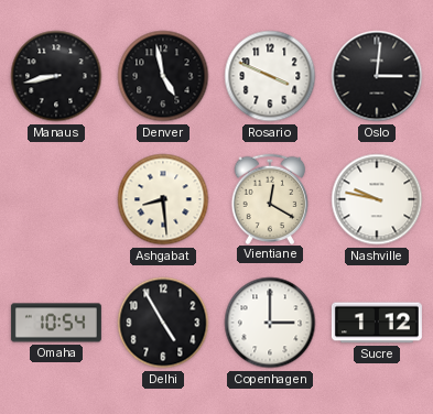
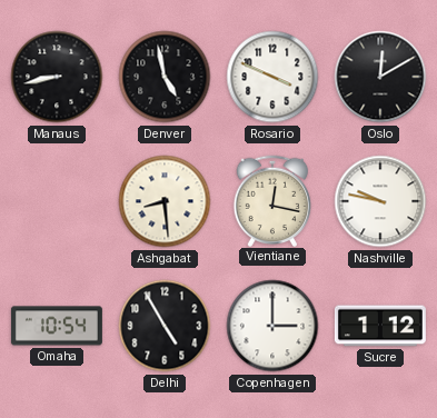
Oslo: 3:01 -> 12:10 (380, 77)
Vientiane: 12:20 -> 12:17 (272, 200)
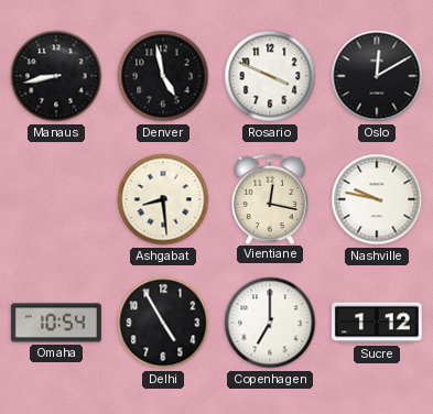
Copenhagen: 3:00 -> 7:00 (270, 323)
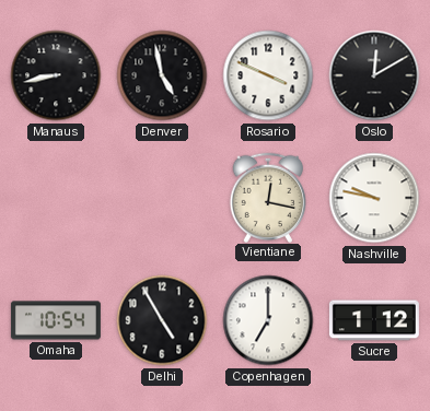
Ashgabat: 8:29 -> none (163, 199)
